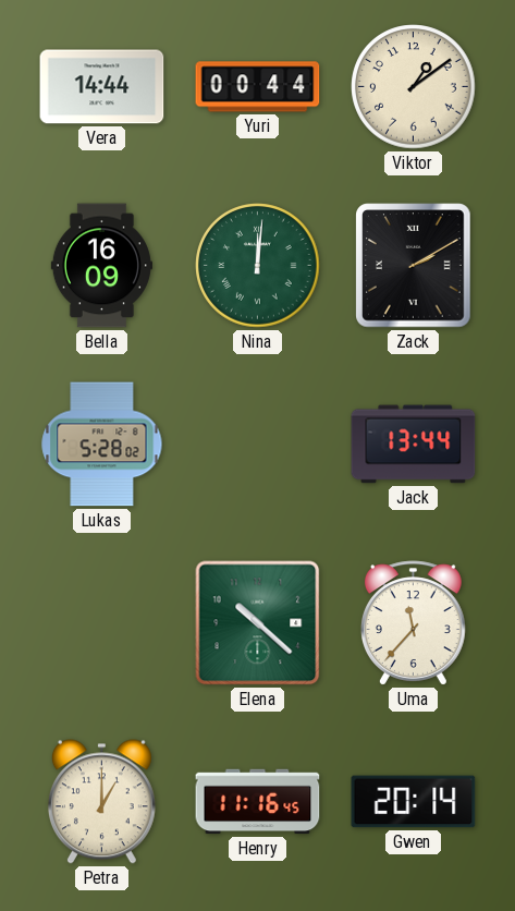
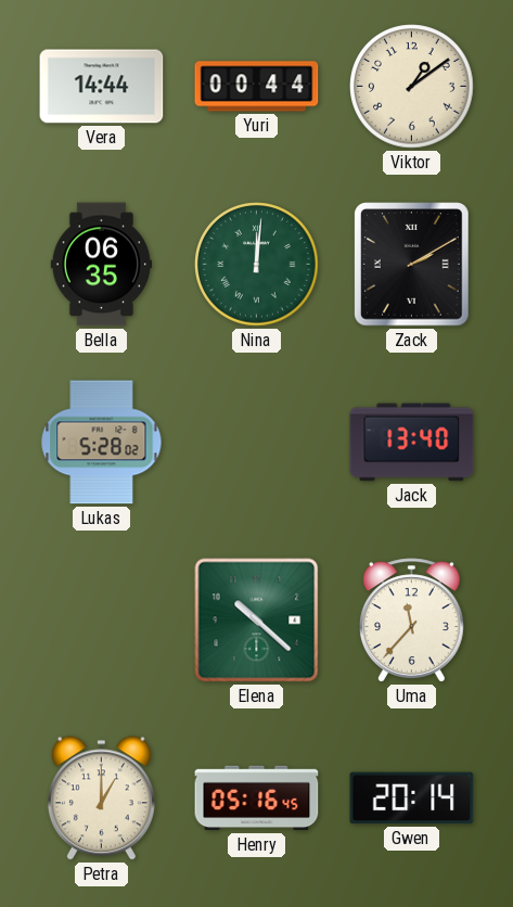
Bella: 16:09 -> 06:35 (101, 265)
Jack: 13:44 -> 13:40 (412, 443)
Henry: 11:16 -> 05:16 (257, 799)
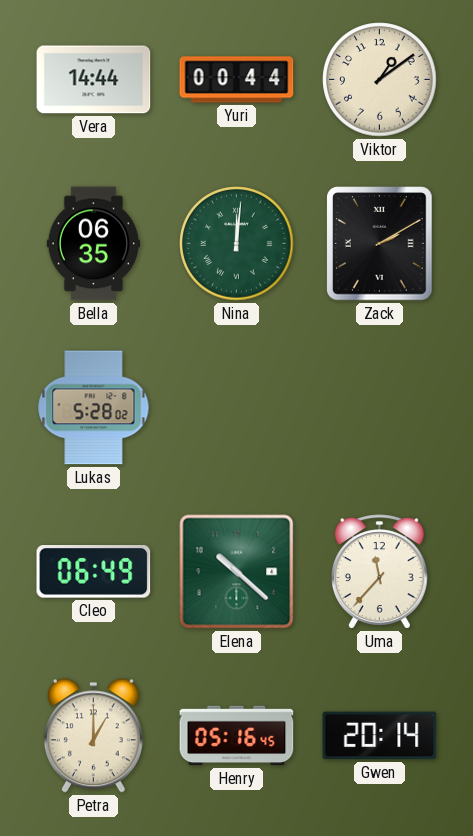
Jack: 13:40 -> none (412, 443)
Cleo: none -> 06:49 (94, 572)
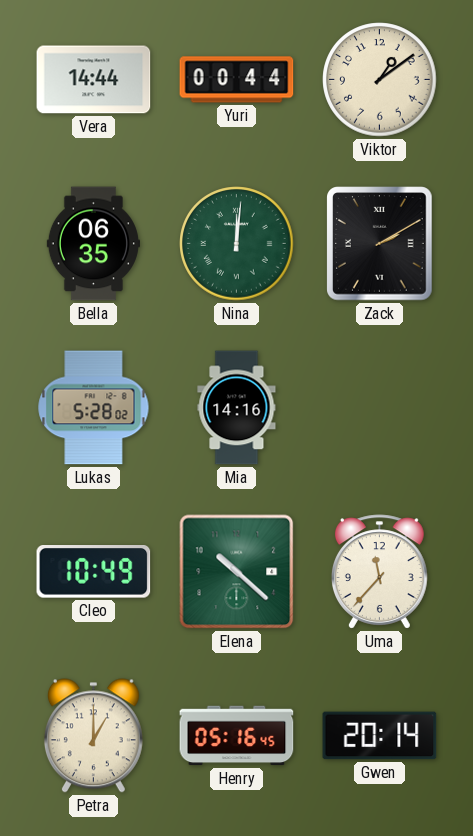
Mia: none -> 14:16 (237, 408)
Cleo: 06:49 -> 10:49 (94, 572)
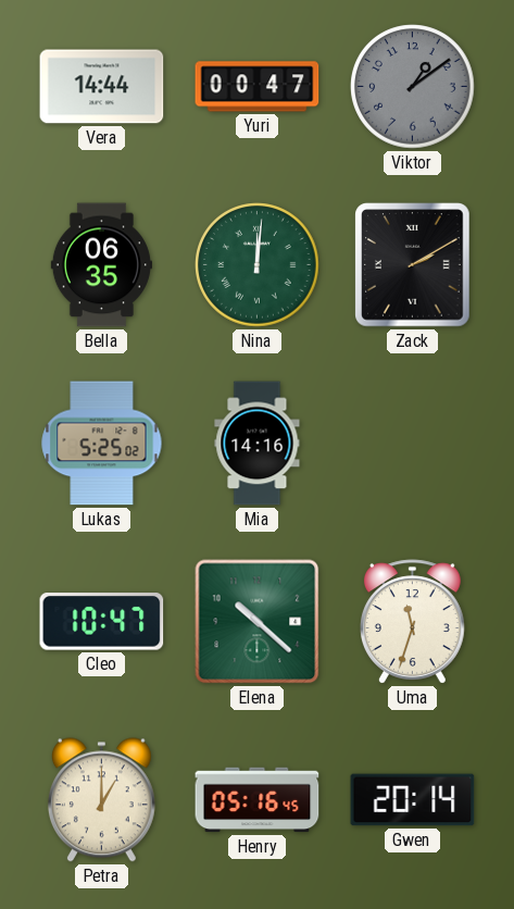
Yuri: 00:44 -> 00:47 (258, 87)
Viktor dial: cream -> grey (413, 87)
Lukas: 5:28 -> 5:25 (102, 444)
Cleo: 10:49 -> 10:47 (102, 622)
Uma: 11:37 -> 11:33 (412, 622)
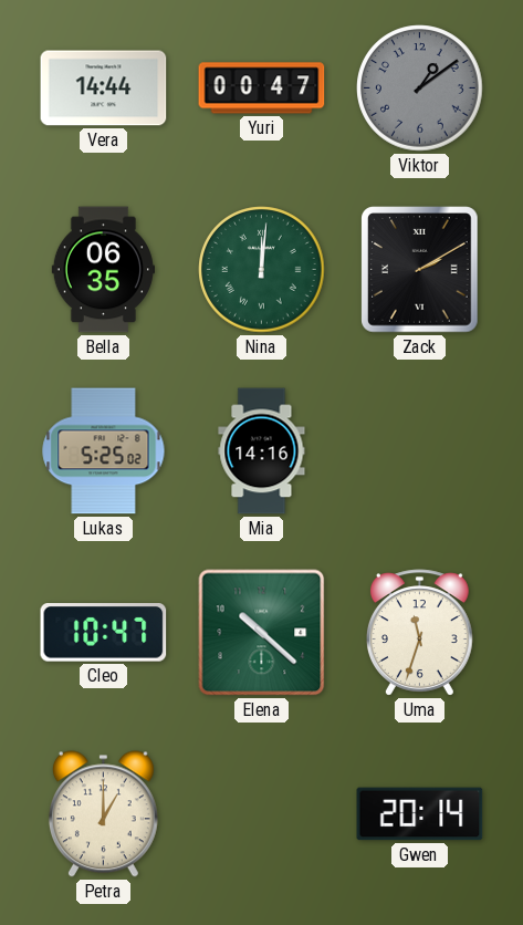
Henry: 05:16 -> none (258, 800)
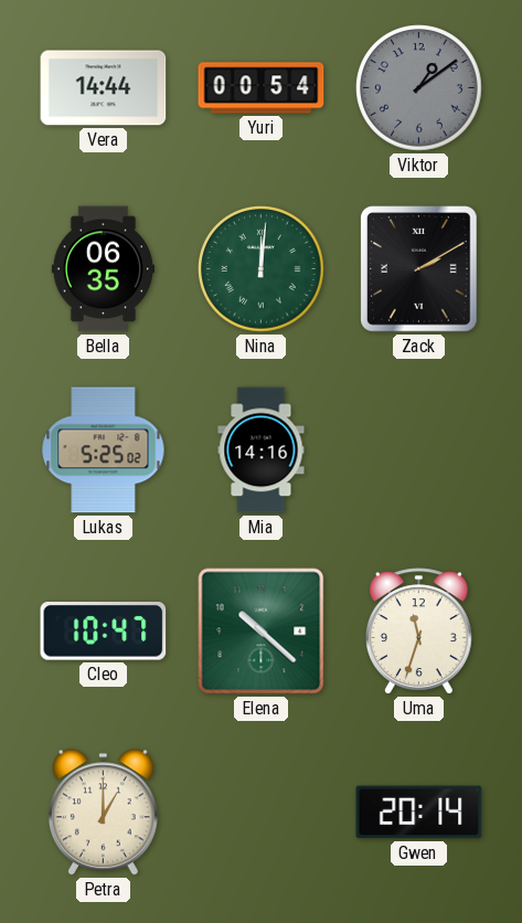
Yuri: 00:47 -> 00:54 (262, 88)
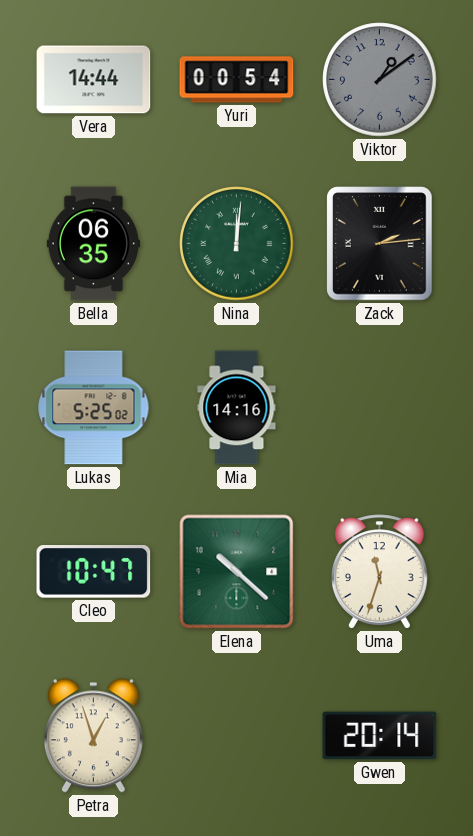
Zack: 2:10 -> 2:14 (380, 244)
Petra: 1:00 -> 12:57 (93, 736)
